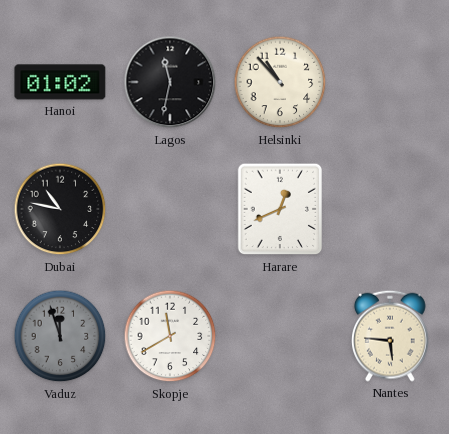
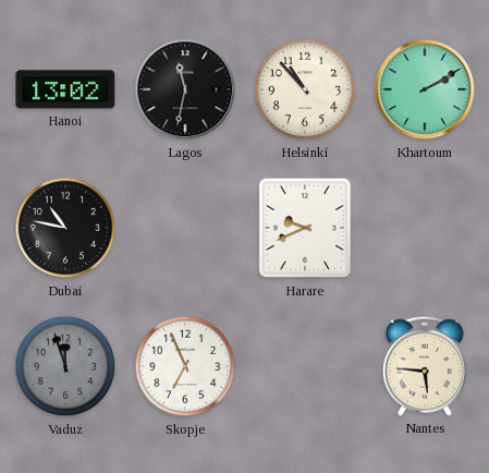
Hanoi: 01:02 -> 13:02 (65, 89)
Khartoum: none -> 2:10 (425, 89)
Harare: 12:41 -> 9:41 (305, 228)
Skopje: 11:40 -> 6:56 (185, 366)
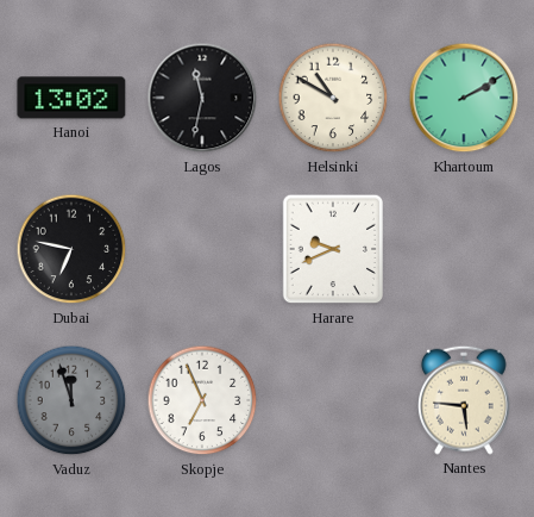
Helsinki: 10:53 -> 10:50 (333, 98)
Dubai: 10:47 -> 6:47 (71, 249)
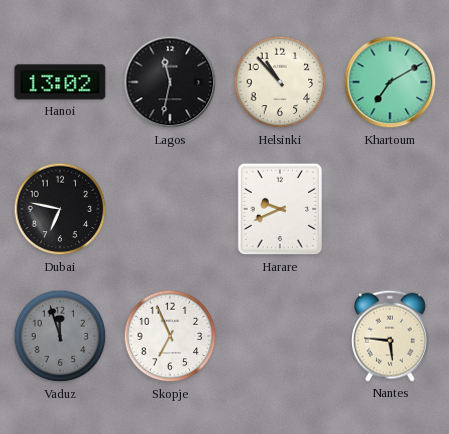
Helsinki: 10:50 -> 10:53 (280, 82)
Khartoum: 2:10 -> 7:10 (390, 82)
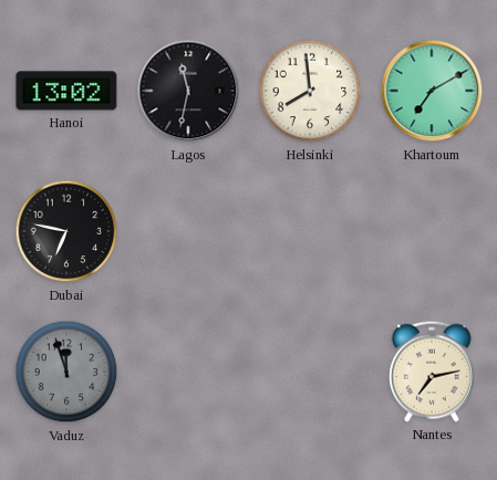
Helsinki: 10:53 -> 7:59 (310, 91)
Harare: 9:41 -> none (280, 209)
Skopje: 6:56 -> none (170, 336)
Nantes: 5:46 -> 7:13 (433, 372)
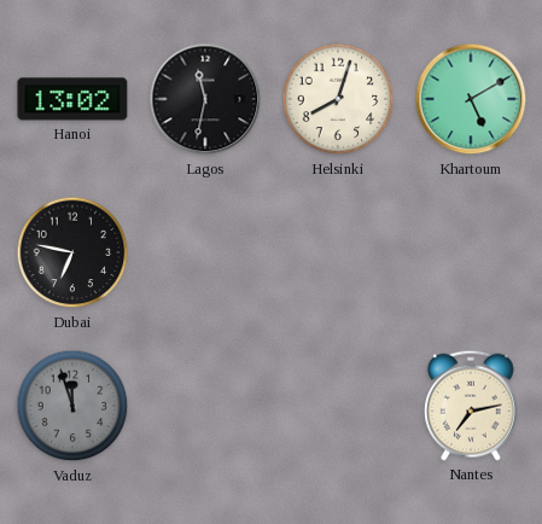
Helsinki: 7:59 -> 8:03 (338, 99)
Khartoum: 7:10 -> 5:10 (471, 99)
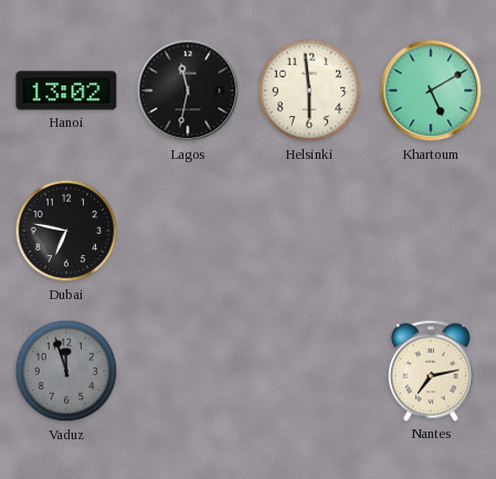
Helsinki: 8:03 -> 5:59 (309, 91)
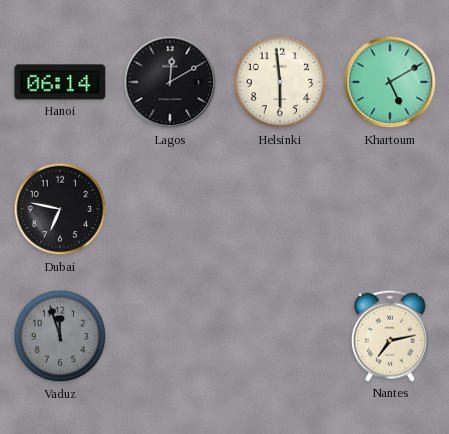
Hanoi: 13:02 -> 06:14 (60, 82)
Lagos: 11:32 -> 12:10 (170, 82)
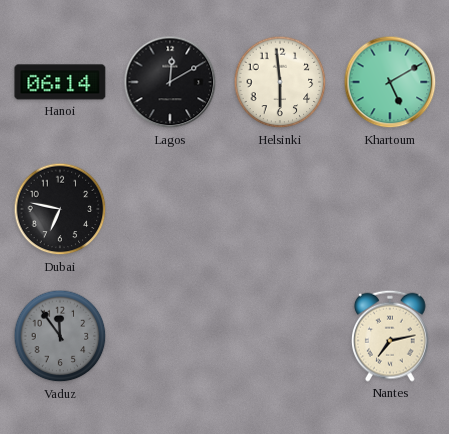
Vaduz: 11:57 -> 11:54 (60, 336)
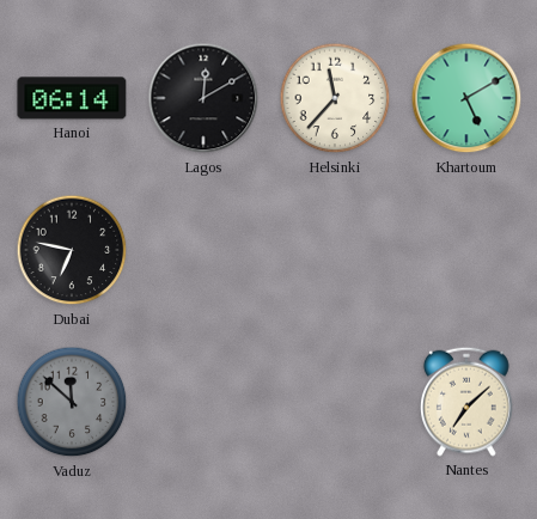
Helsinki: 5:59 -> 11:37 (335, 98)
Vaduz: 11:54 -> 11:52 (72, 402)
Nantes: 7:13 -> 7:08 (468, 402)
